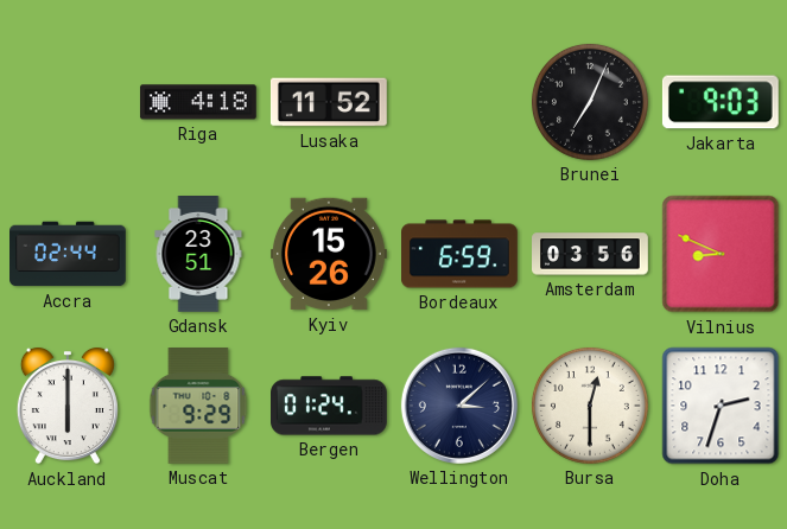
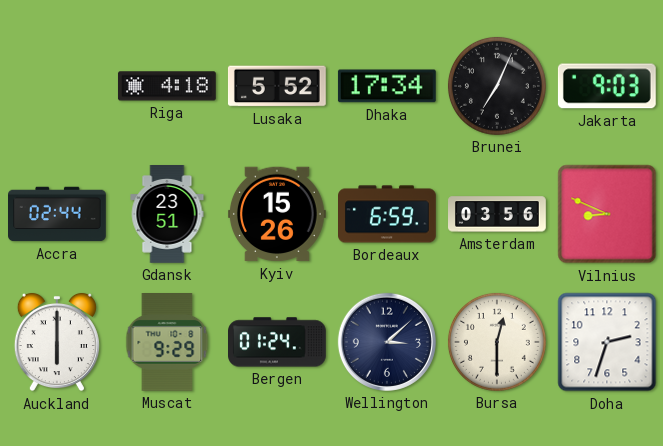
Lusaka: 11:52 -> 5:52 (277, 86)
Dhaka: none -> 17:34 (387, 86)
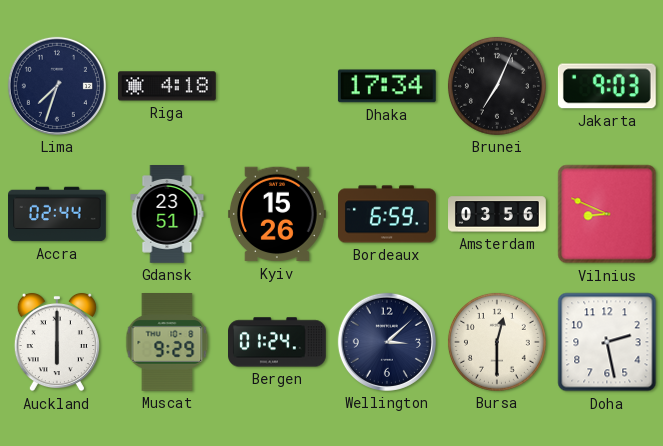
Lima: none -> 7:33 (57, 86)
Lusaka: 5:52 -> none (277, 86)
Doha: 2:33 -> 2:28 (607, 342)
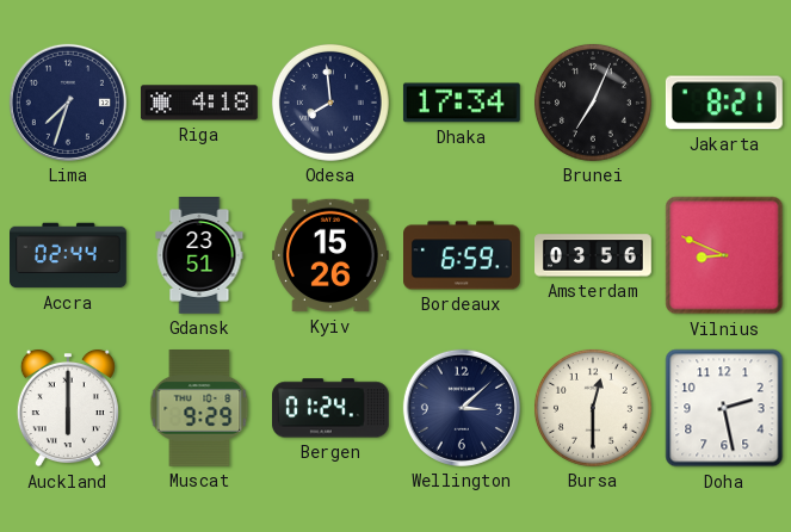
Odesa: none -> 7:59 (330, 103)
Jakarta: 9:03 -> 8:21 (724, 103)
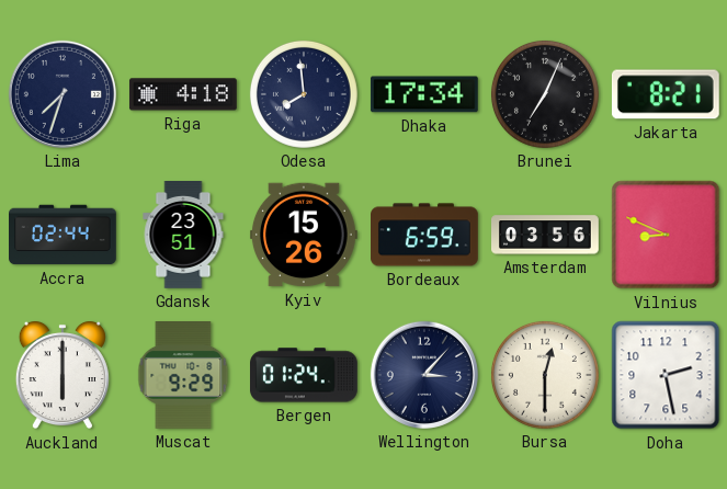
Wellington: 3:08 -> 3:07 (424, 375)
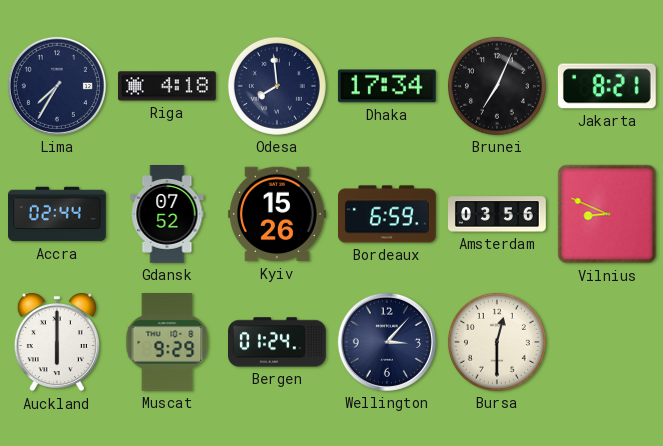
Lima: 7:33 -> 7:35 (57, 86)
Gdansk: 23:51 -> 07:52 (167, 215)
Doha: 2:28 -> none (666, 375)
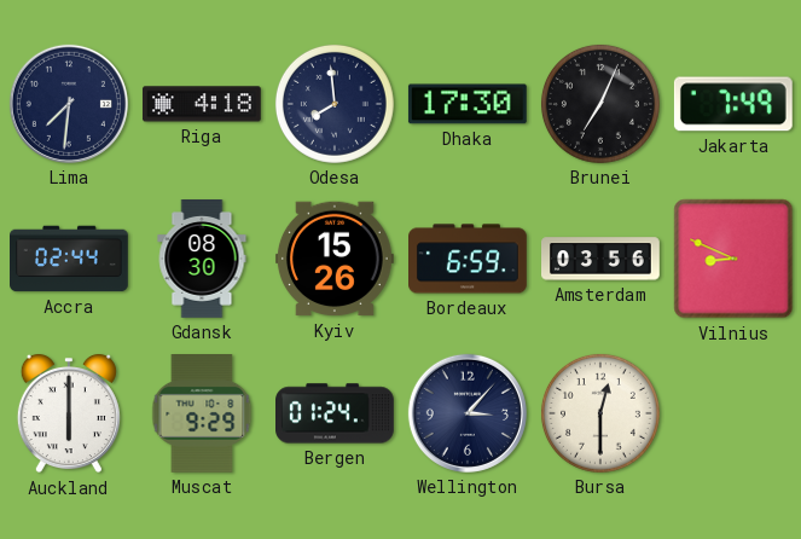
Lima: 7:35 -> 7:31 (69, 104)
Dhaka: 17:34 -> 17:30 (468, 104)
Jakarta: 8:21 -> 7:49 (733, 104)
Gdansk: 07:52 -> 08:30 (202, 260)
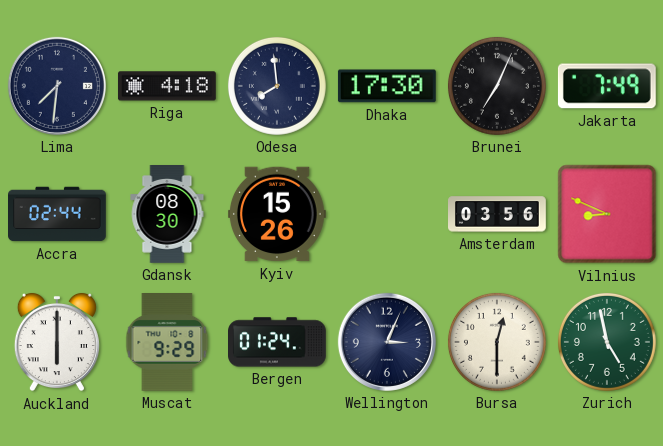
Bordeaux: 6:59 -> none (469, 259)
Wellington: 3:07 -> 3:04 (387, 342)
Zurich: none -> 4:58 (607, 342)
